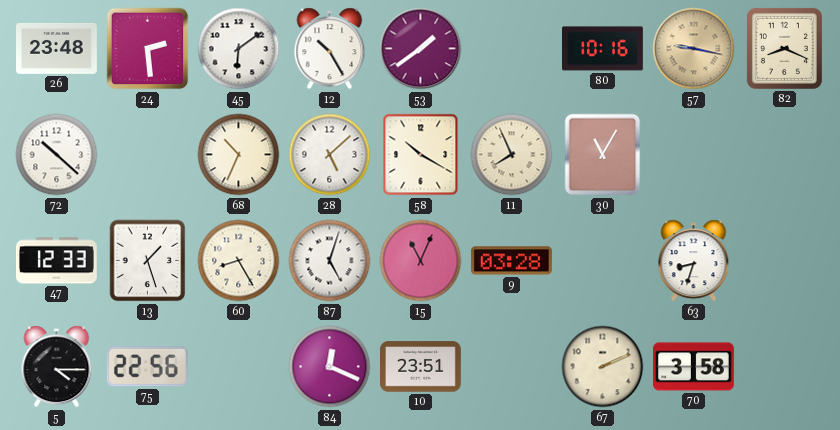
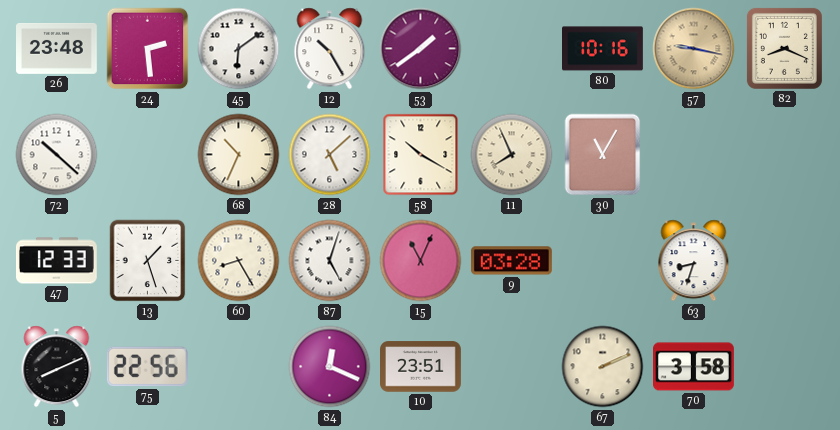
5: 4:15 -> 8:11 (57, 367)
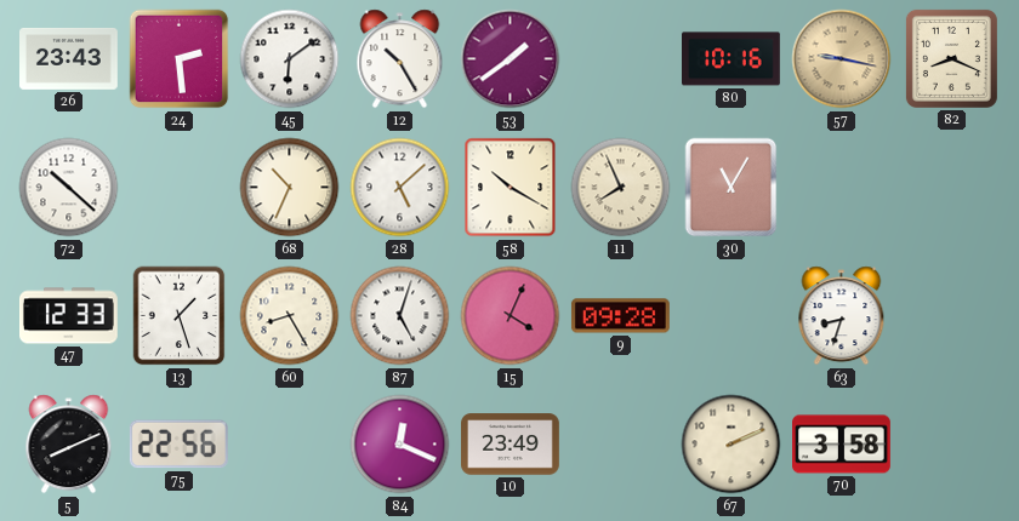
26: 23:48 -> 23:43 (69, 59)
15: 11:04 -> 4:04 (511, 316)
9: 03:28 -> 09:28 (620, 316)
10: 23:51 -> 23:49 (511, 445)
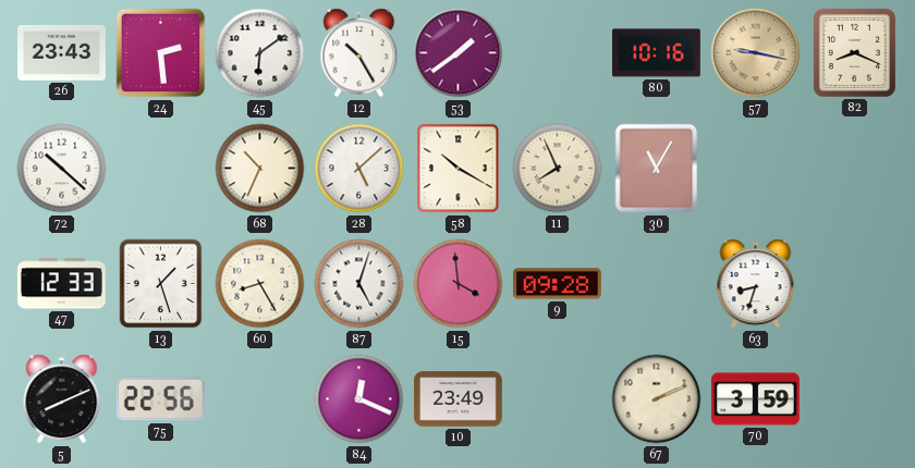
15: 4:04 -> 3:59 (459, 284)
70: 3:58 -> 3:59 (756, 399)
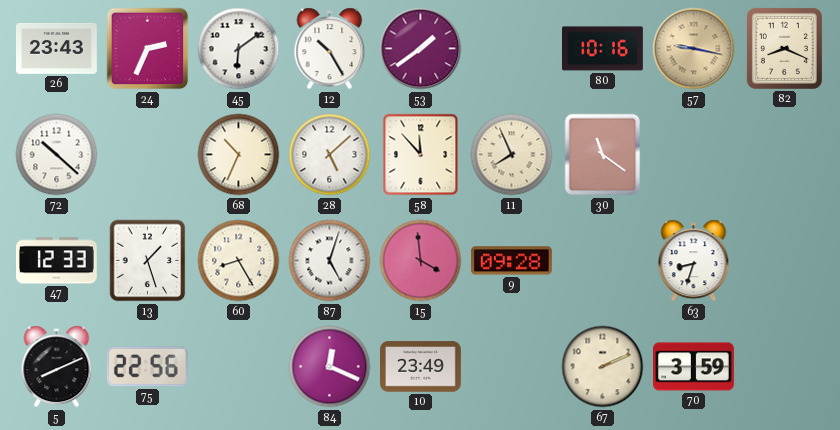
24: 2:29 -> 2:34 (148, 49)
58: 10:20 -> 11:53 (421, 155)
30: 11:05 -> 11:21 (603, 155)
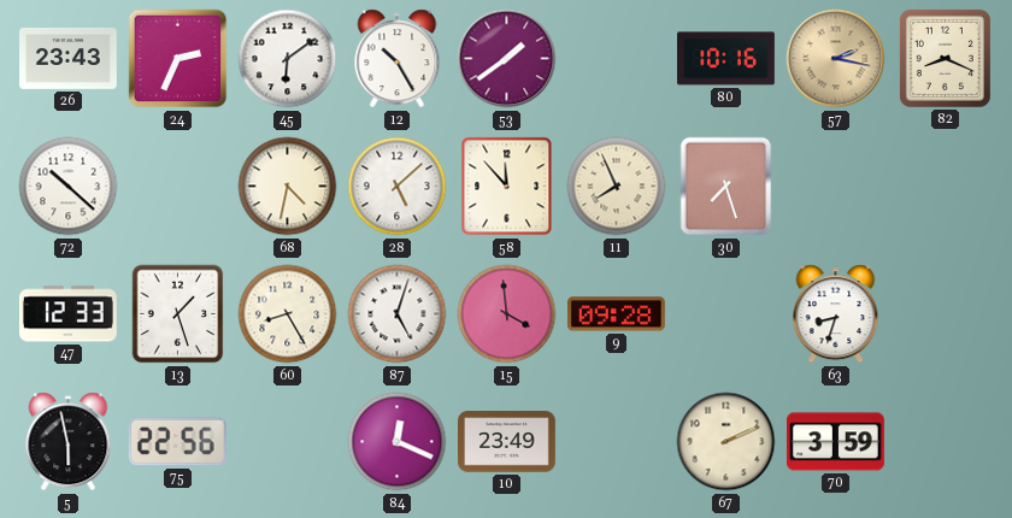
57: 9:17 -> 2:17 (836, 59)
68: 10:34 -> 4:32 (288, 187)
30: 11:21 -> 7:27 (726, 187)
5: 8:11 -> 5:58 (69, 442)
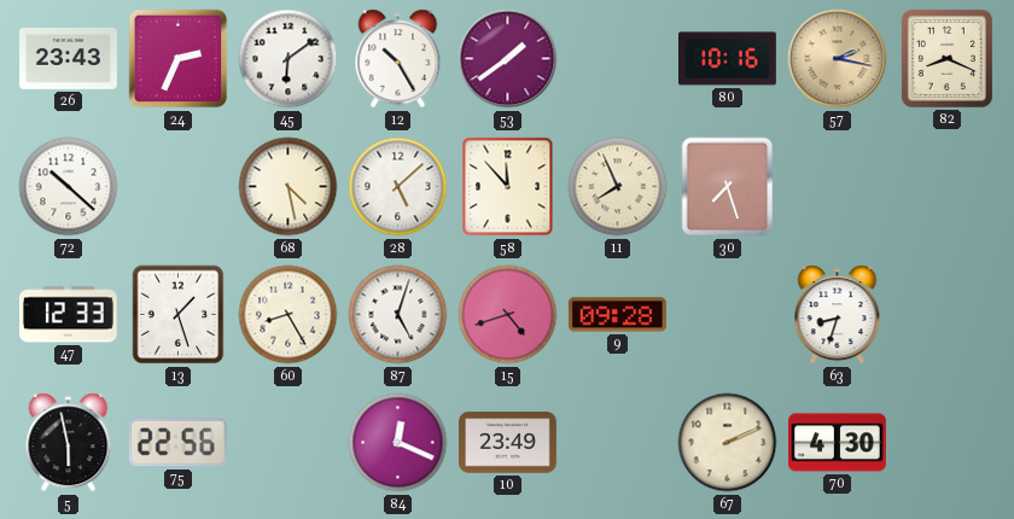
68: 4:32 -> 4:28 (289, 187)
15: 3:59 -> 4:42 (508, 315)
70: 3:59 -> 4:30 (838, 443)
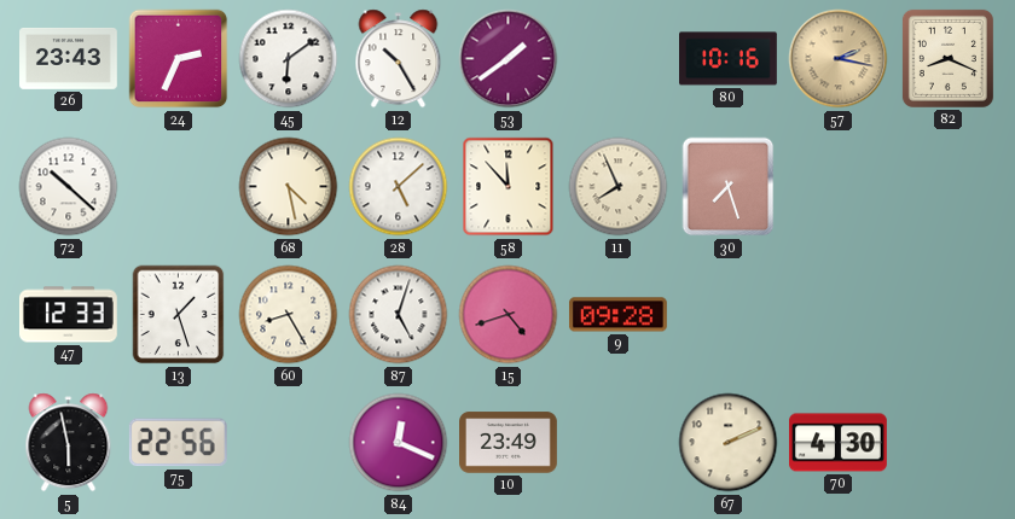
63: 8:33 -> none (838, 315)
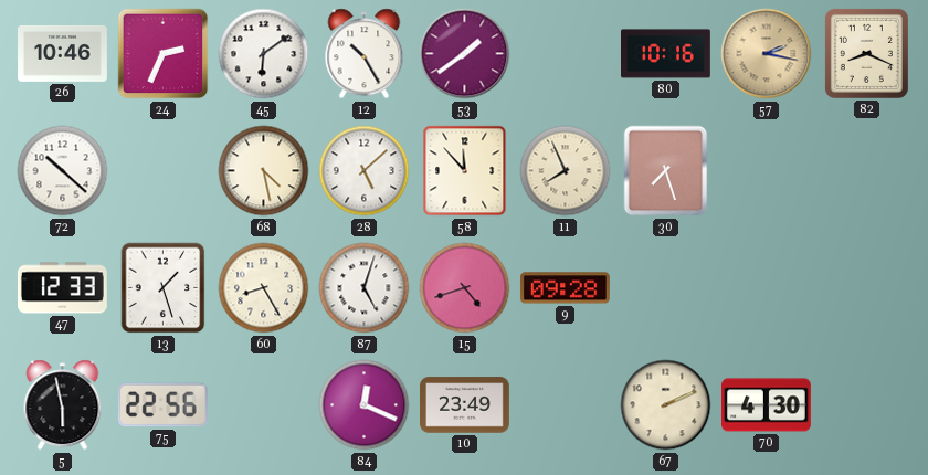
26: 23:43 -> 10:46 (63, 54)
